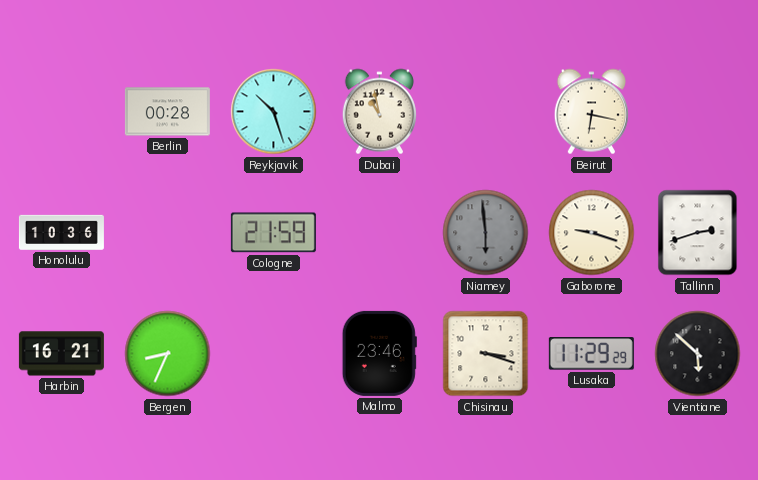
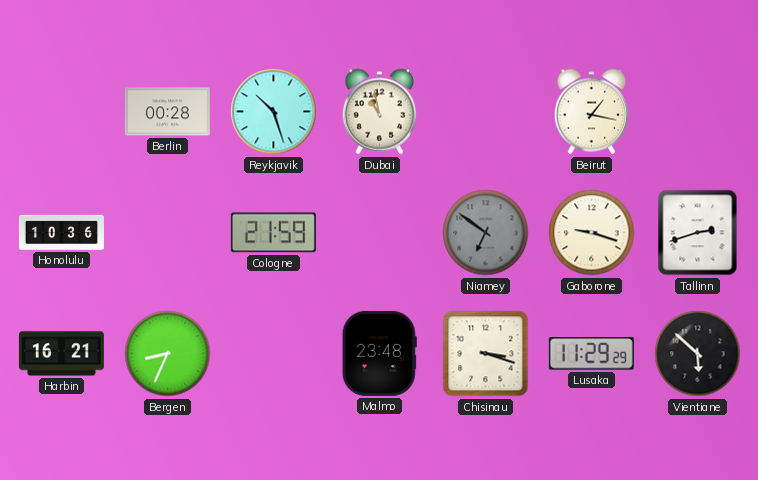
Beirut: 6:17 -> 1:17 (591, 112)
Niamey: 5:59 -> 6:51 (486, 233)
Malmo: 23:46 -> 23:48 (379, 353)
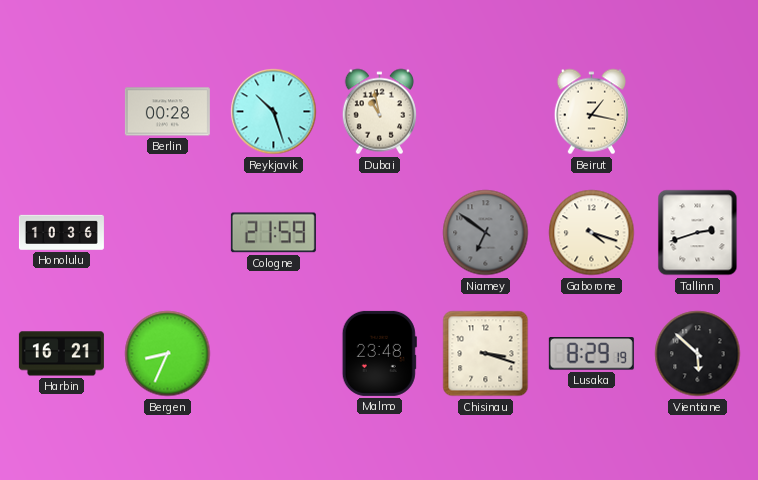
Gaborone: 9:18 -> 4:18 (592, 233)
Lusaka: 11:29 -> 8:29 (591, 354)
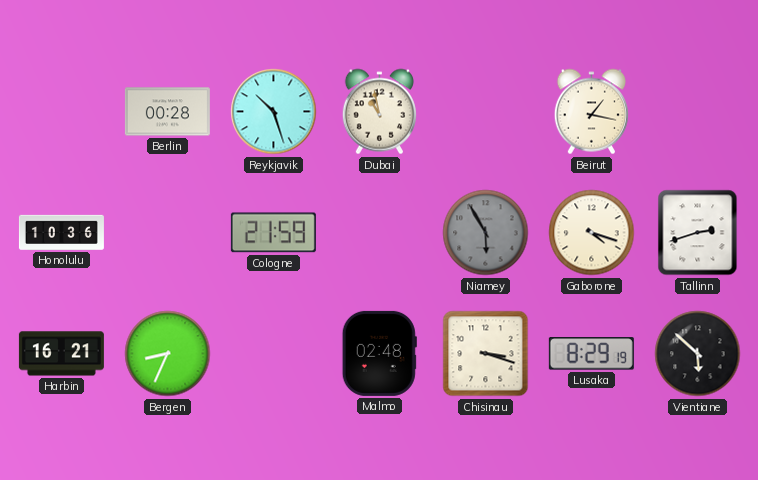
Niamey: 6:51 -> 5:55 (486, 233)
Malmo: 23:48 -> 02:48 (379, 353)
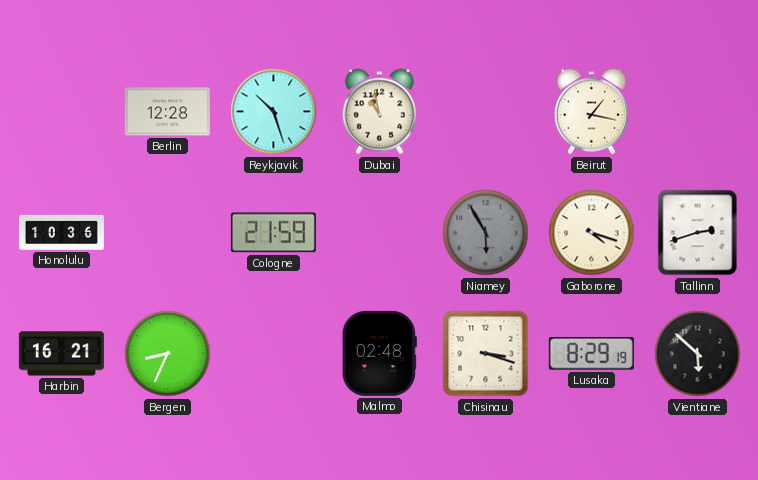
Berlin: 00:28 -> 12:28 (167, 112)
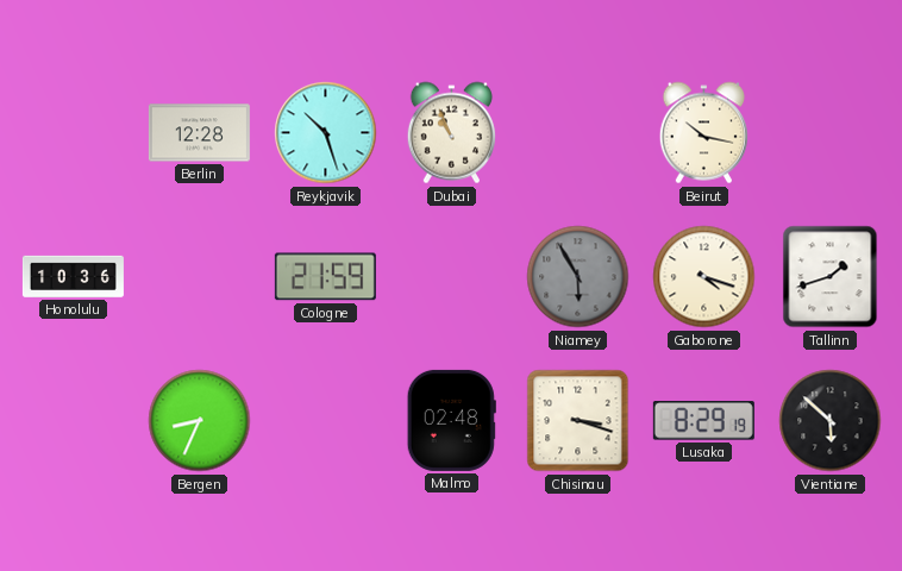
Dubai: 10:58 -> 10:56 (451, 133)
Beirut: 1:17 -> 10:17 (703, 133)
Tallinn: 2:42 -> 1:42 (831, 277)
Harbin: 16:21 -> none (61, 354)
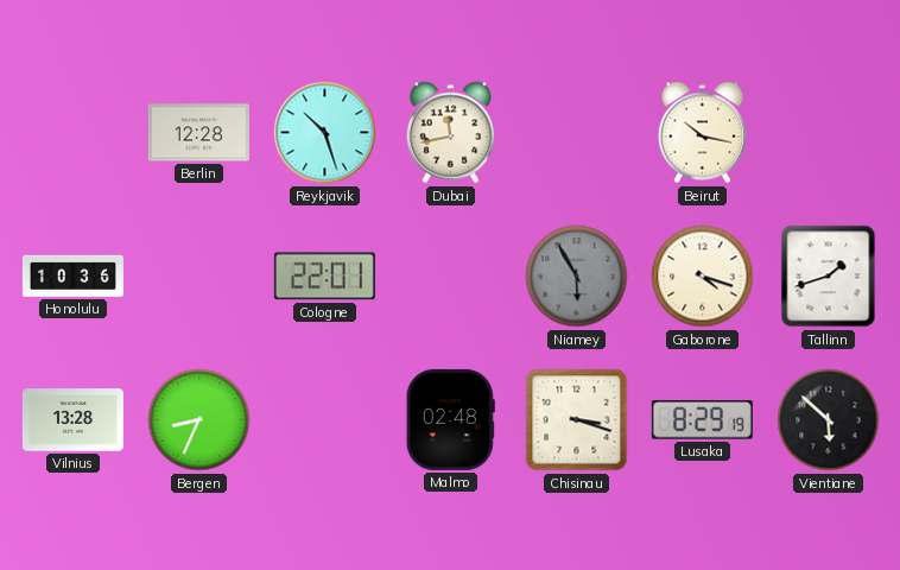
Dubai: 10:56 -> 11:43 (450, 133)
Cologne: 21:59 -> 22:01 (324, 277)
Vilnius: none -> 13:28 (72, 420)
